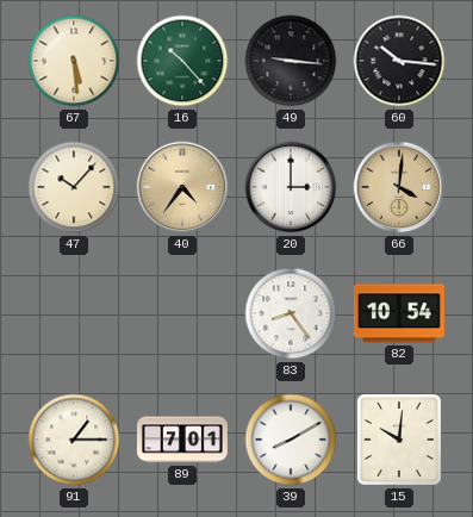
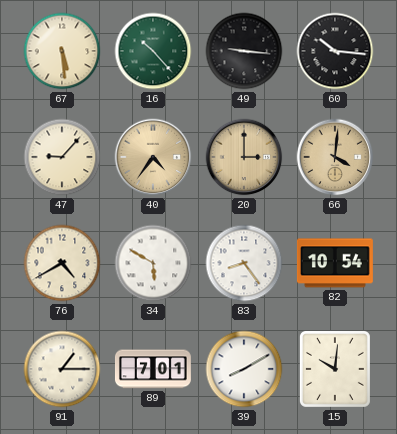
47: 10:07 -> 9:07 (62, 157)
20 dial: white -> champagne (244, 157)
76: none -> 4:40 (62, 263)
34: none -> 5:50 (153, 263)
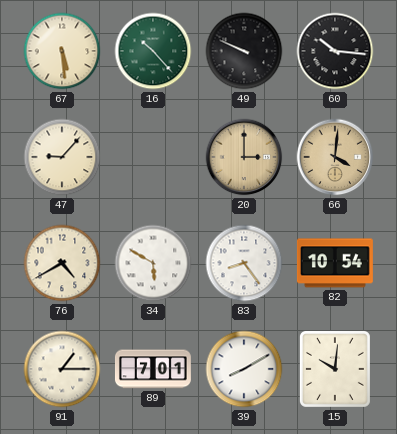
49: 9:16 -> 9:49 (244, 51)
40: 4:36 -> none (153, 157)
